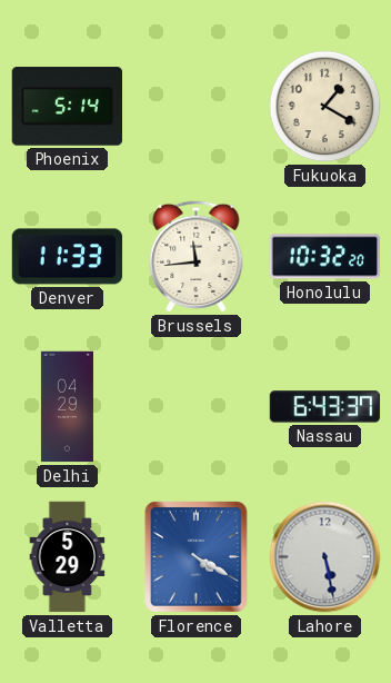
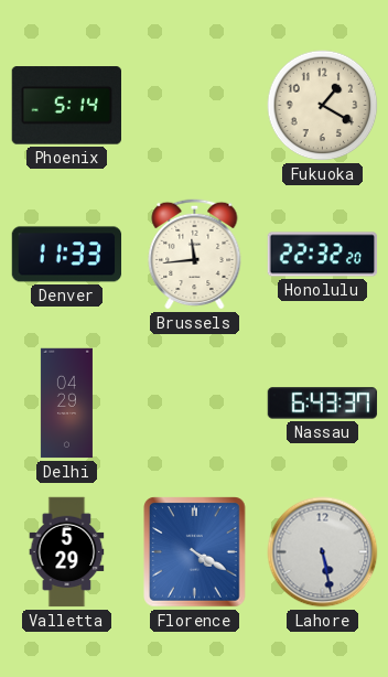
Honolulu: 10:32 -> 22:32 (323, 255)
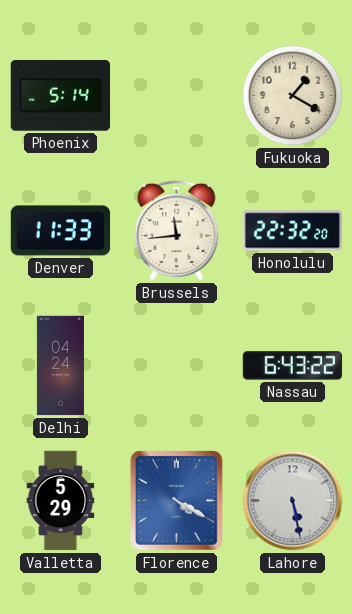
Delhi: 04:29 -> 04:24 (60, 366)
Nassau: 6:43:37 -> 6:43:22 (293, 366)
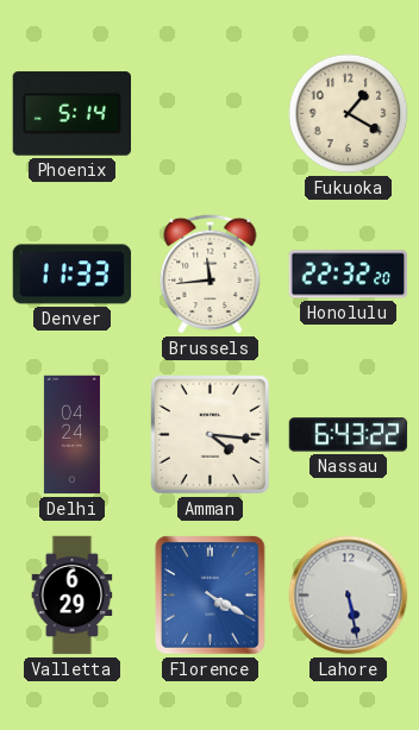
Amman: none -> 4:16 (209, 434)
Valletta: 5:29 -> 6:29 (73, 596)
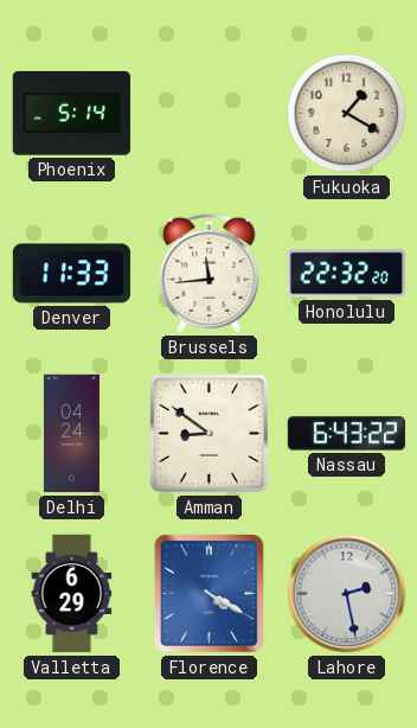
Amman: 4:16 -> 8:51 (208, 433)
Lahore: 5:28 -> 2:28 (347, 594)
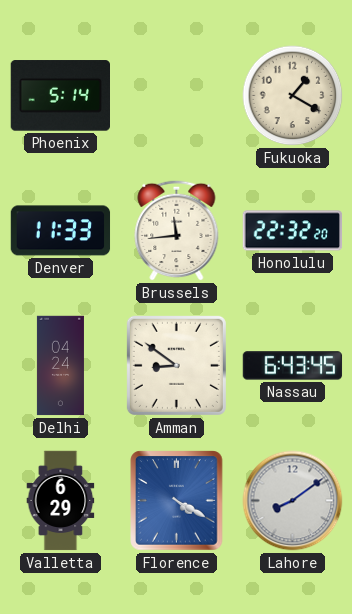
Nassau: 6:43:22 -> 6:43:45 (293, 366)
Lahore: 2:28 -> 8:09 (293, 501)
